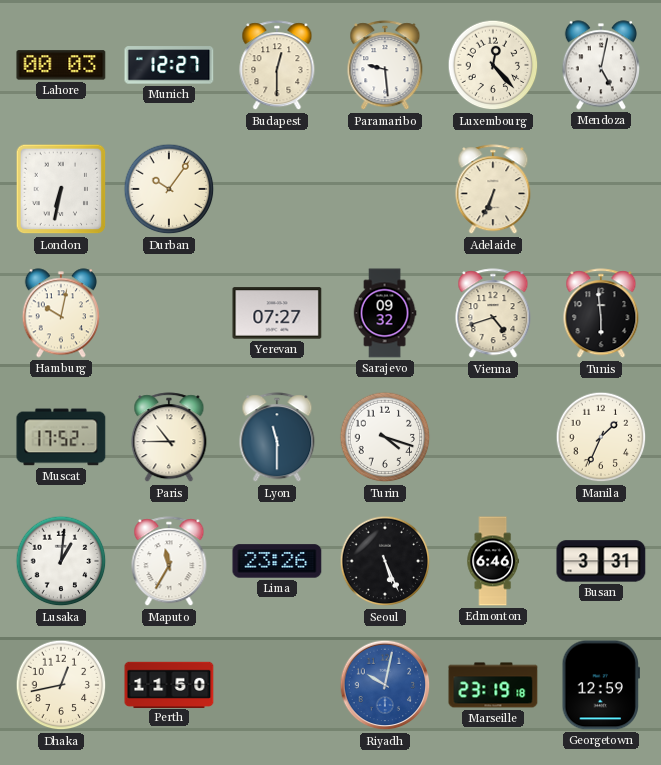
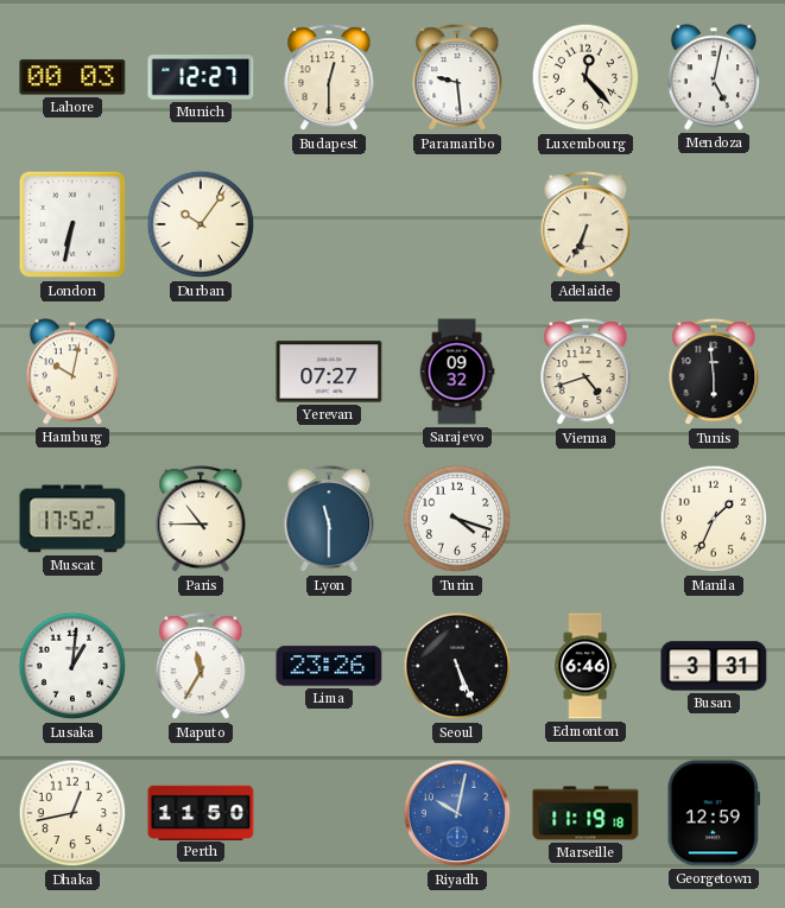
Marseille: 23:19 -> 11:19 (585, 813)
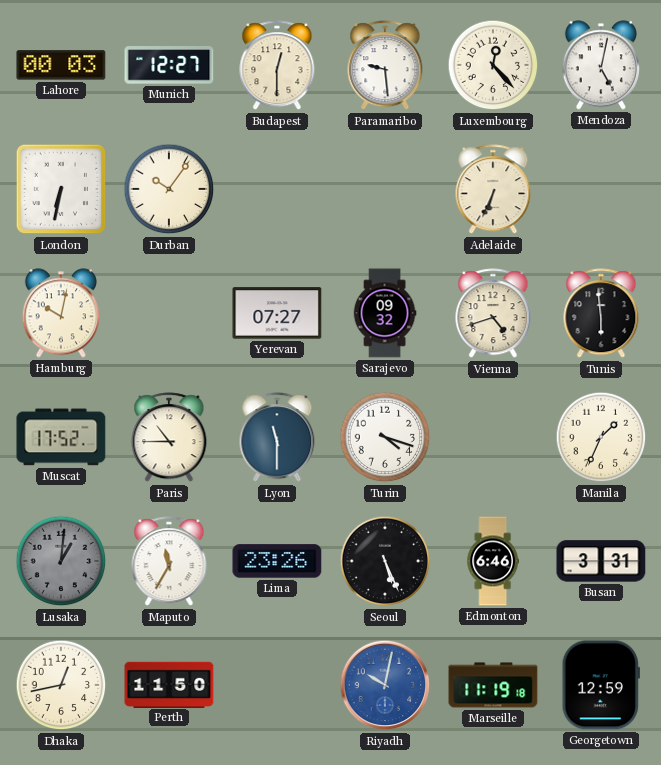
Lusaka dial: white -> grey (61, 561)
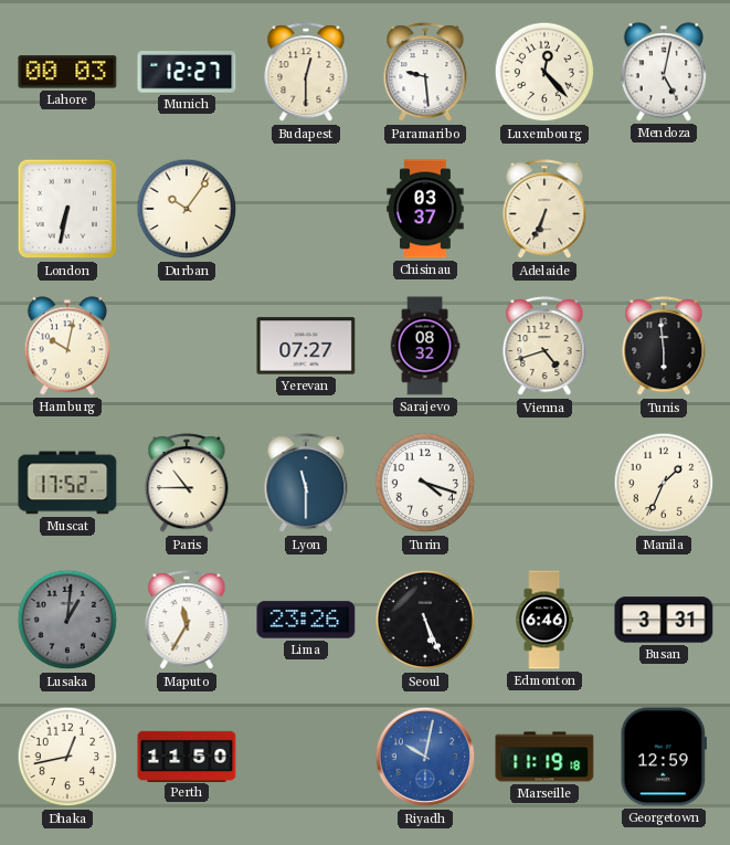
Chisinau: none -> 03:37 (425, 209)
Sarajevo: 09:32 -> 08:32 (425, 346)
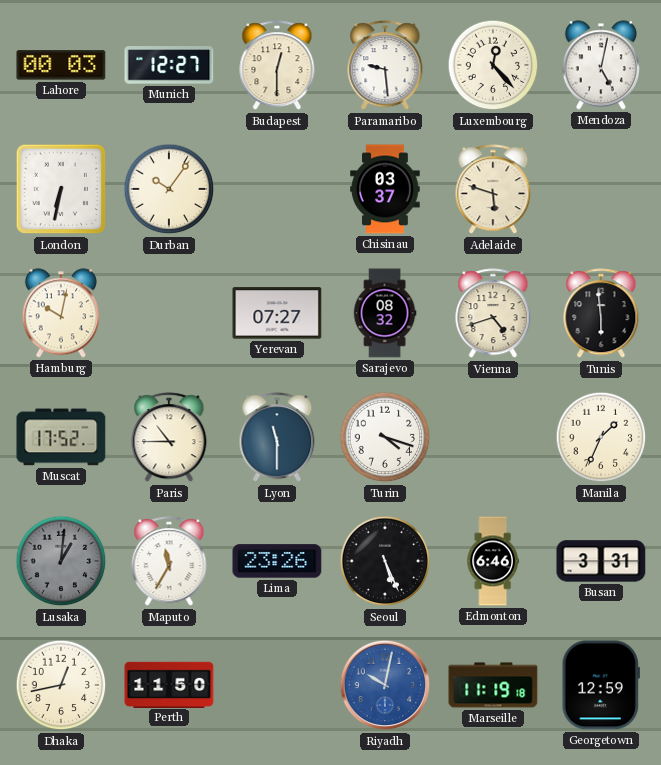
Adelaide: 6:34 -> 5:48 (493, 190)
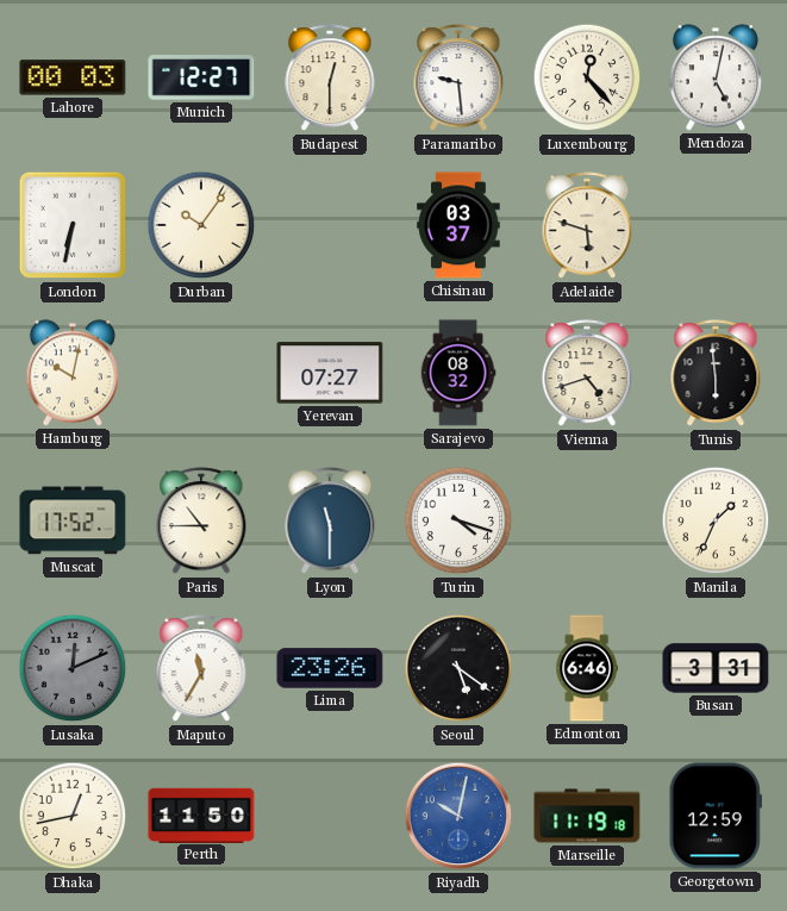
Lusaka: 1:01 -> 12:11 (73, 668)
Seoul: 5:26 -> 5:21 (458, 668)
